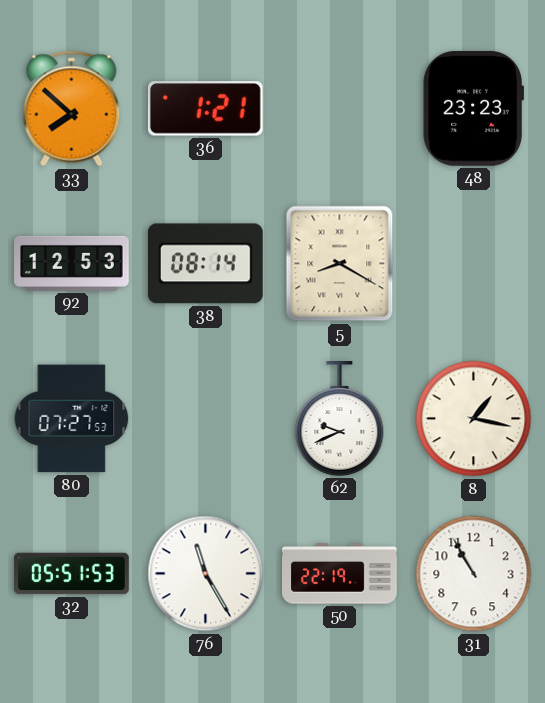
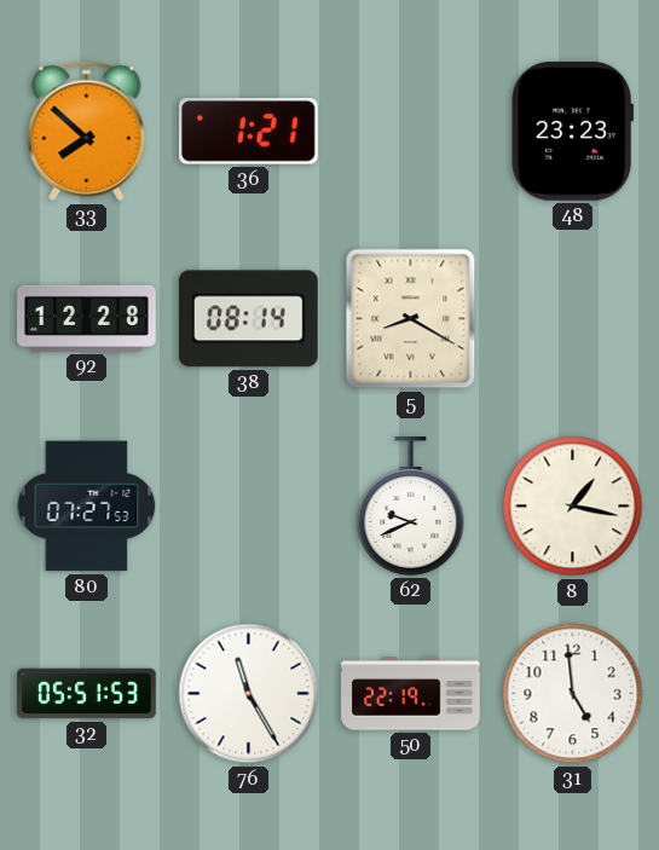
92: 12:53 -> 12:28 (87, 318)
31: 10:55 -> 4:59 (573, 694)
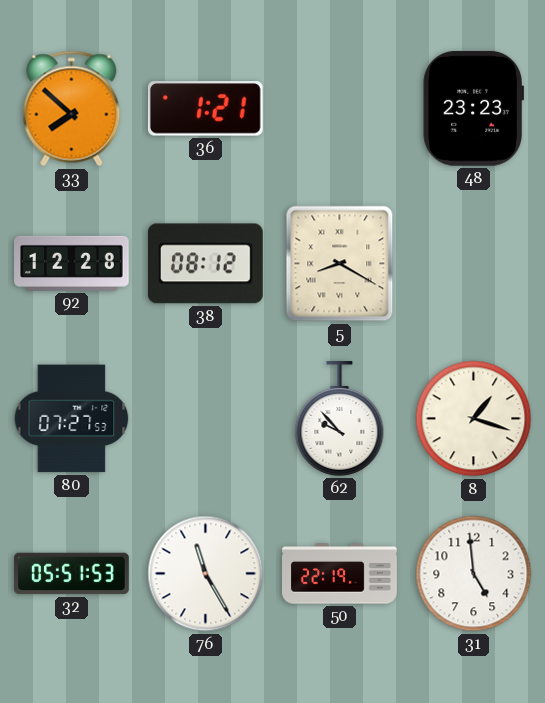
38: 08:14 -> 08:12 (205, 264)
62: 9:41 -> 9:53 (340, 419)
8: 1:17 -> 1:18 (474, 419)
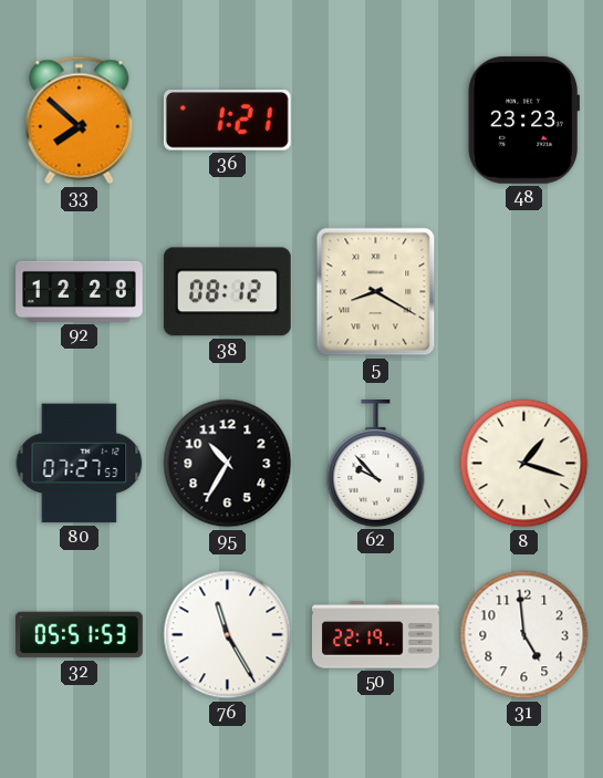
95: none -> 10:35 (228, 464)
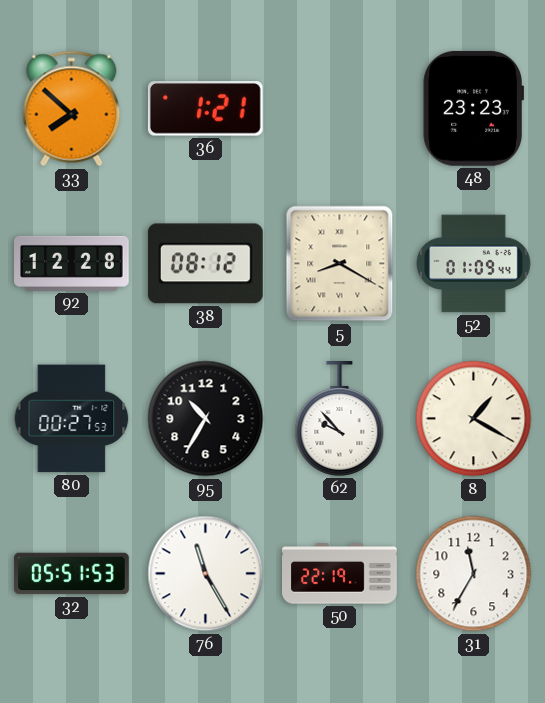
52: none -> 01:09 (474, 264)
80: 07:27 -> 00:27 (72, 419)
8: 1:18 -> 1:20 (474, 419)
31: 4:59 -> 11:35 (474, 574)
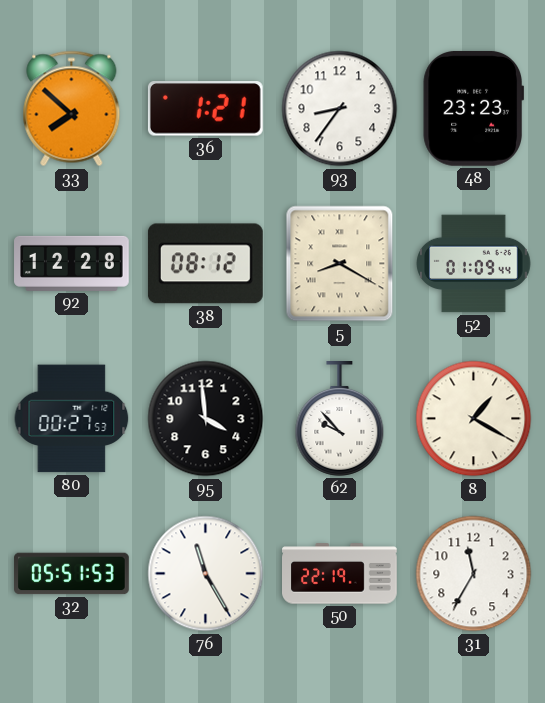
93: none -> 8:36 (340, 109)
95: 10:35 -> 3:59 (206, 419)
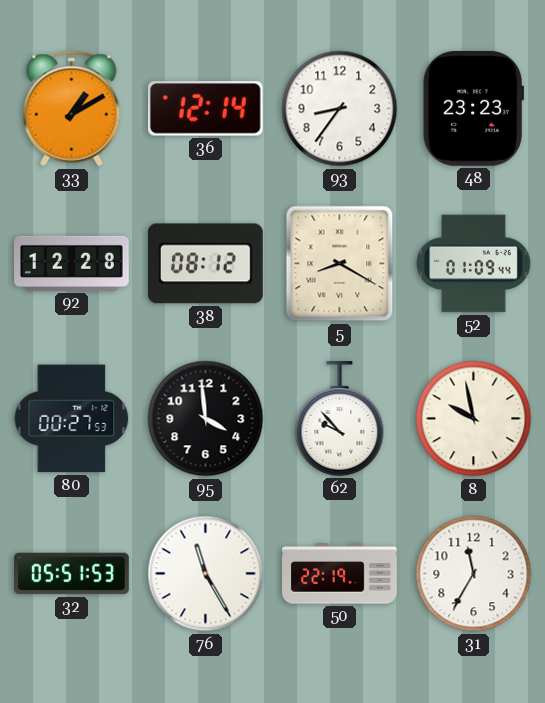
33: 7:52 -> 1:10 (72, 109)
36: 1:21 -> 12:14 (205, 109)
8: 1:20 -> 9:58 (474, 419)
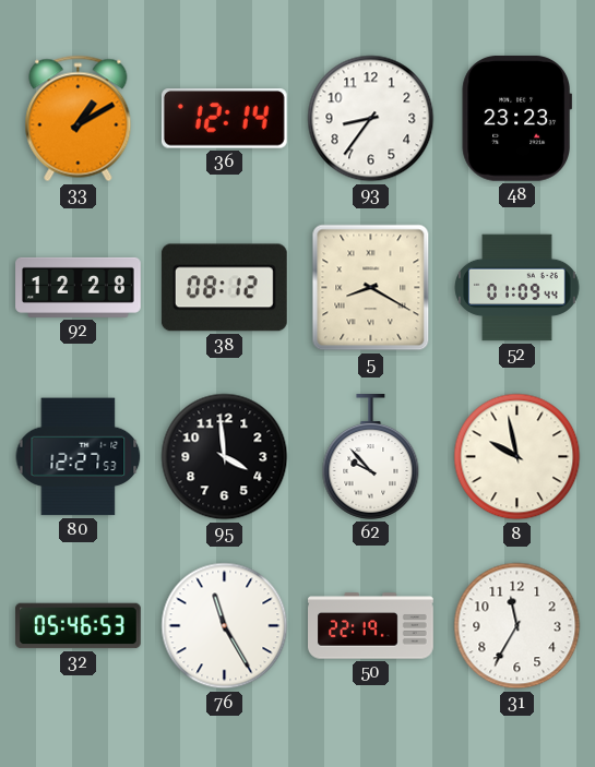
80: 00:27 -> 12:27 (79, 457)
32: 05:51 -> 05:46 (79, 626)
